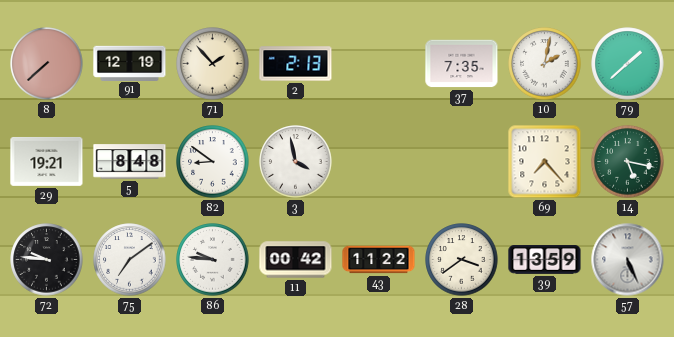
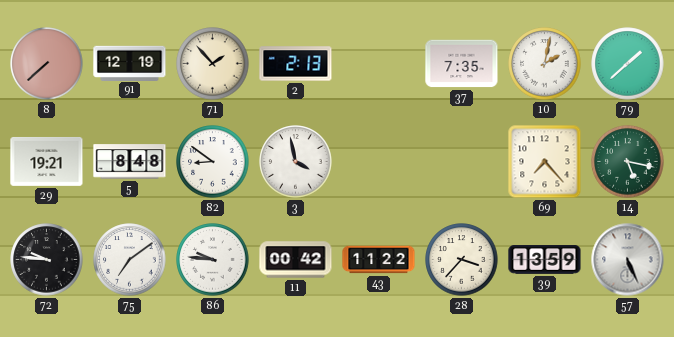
28: 3:39 -> 3:37 (462, 260)
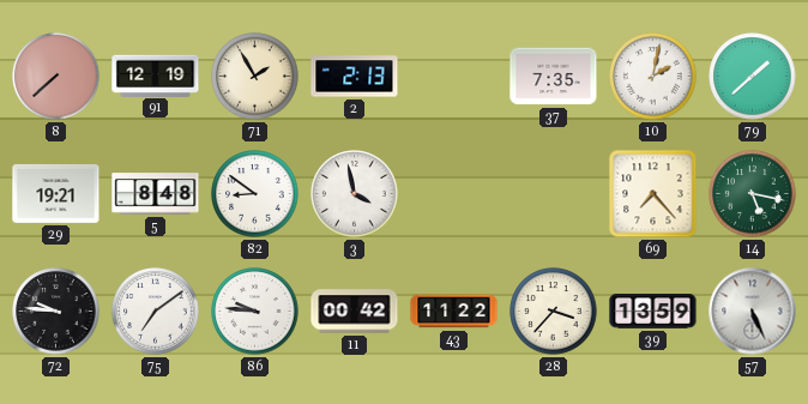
71: 1:53 -> 1:55 (255, 77)
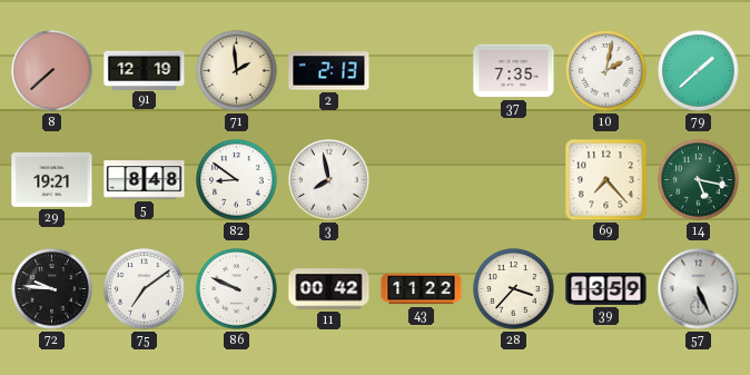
71: 1:55 -> 1:59 (237, 71)
3: 3:58 -> 7:58 (329, 180)
86: 9:46 -> 9:49 (237, 289)
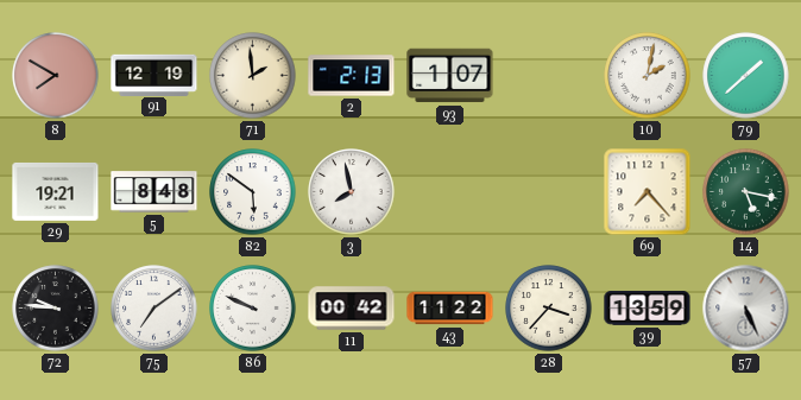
8: 7:38 -> 7:50 (56, 76)
93: none -> 1:07 (450, 76)
37: 7:35 -> none (514, 71)
82: 8:51 -> 5:51 (253, 192)
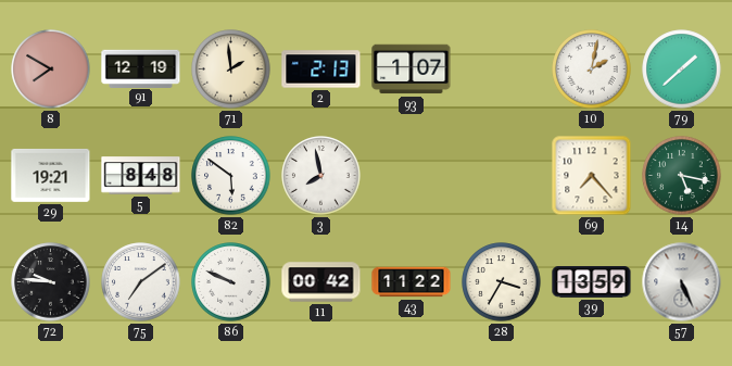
28: 3:37 -> 3:35 (502, 282)
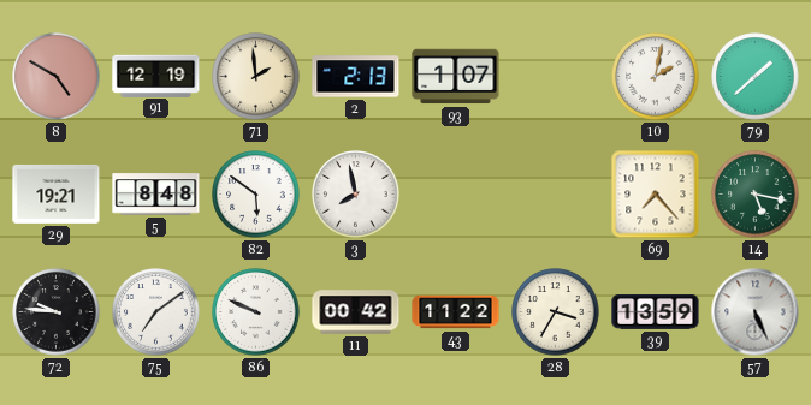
8: 7:50 -> 4:50 (57, 77)
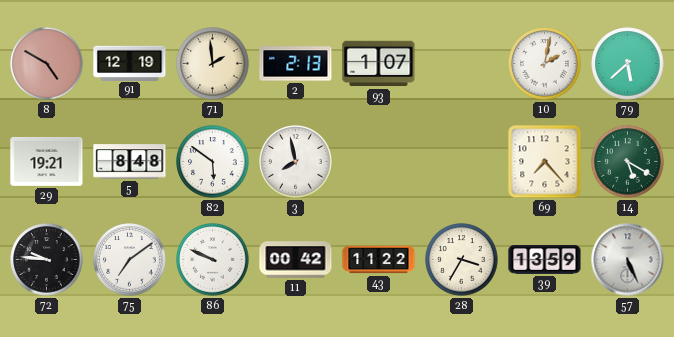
79: 1:38 -> 5:38 (628, 64)
14: 5:17 -> 5:20 (628, 162)
